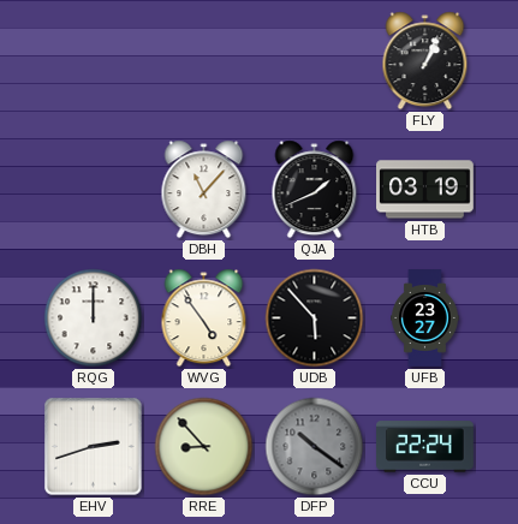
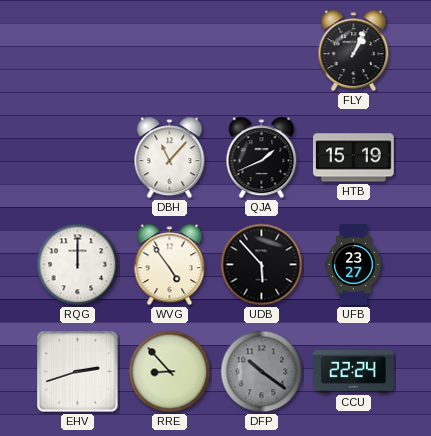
HTB: 03:19 -> 15:19 (354, 158)
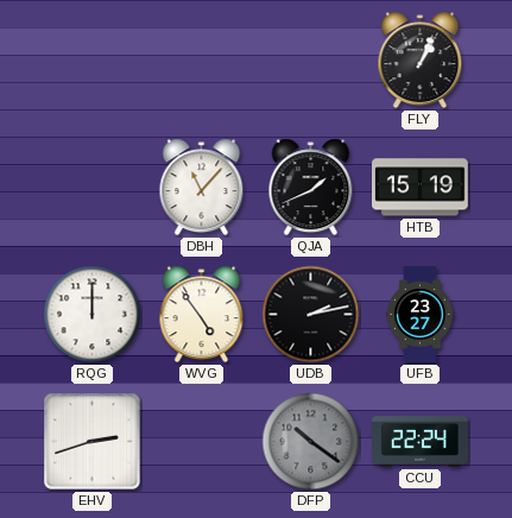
UDB: 5:53 -> 2:13 (311, 315)
RRE: 8:53 -> none (170, 372)
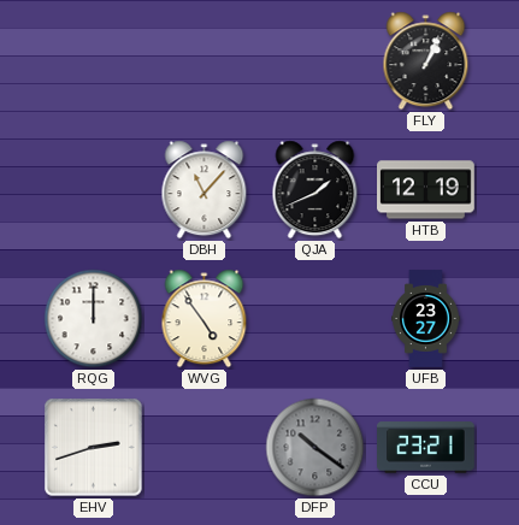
HTB: 15:19 -> 12:19 (426, 190)
UDB: 2:13 -> none (311, 315)
CCU: 22:24 -> 23:21 (426, 448)
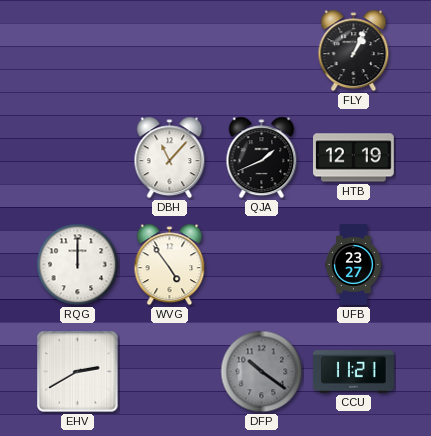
EHV: 2:42 -> 2:40 (78, 372)
CCU: 23:21 -> 11:21 (354, 372)
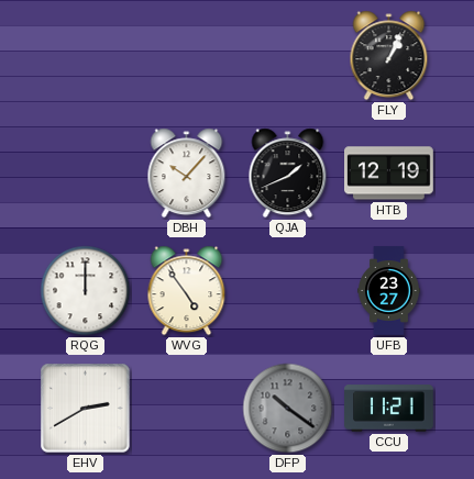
DBH: 11:07 -> 10:07 (187, 174)
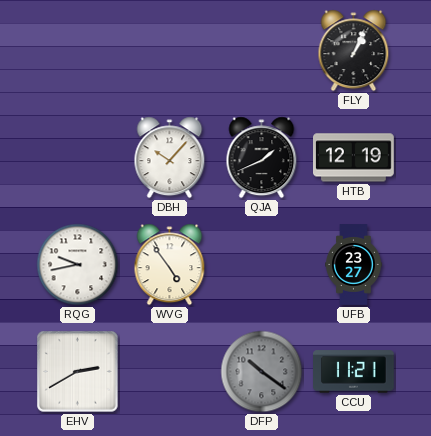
RQG: 12:00 -> 9:43 (78, 265)
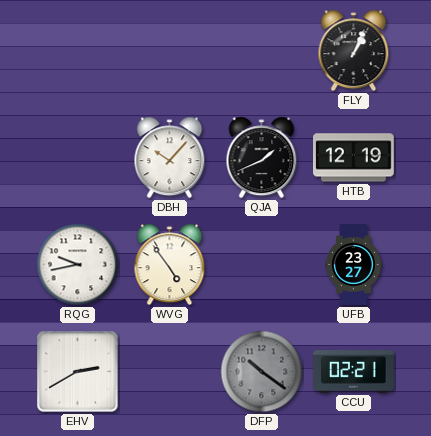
CCU: 11:21 -> 02:21 (354, 372)
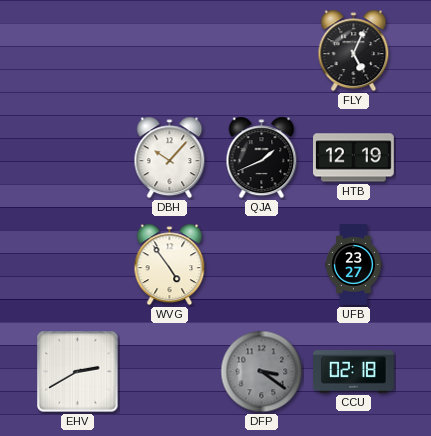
FLY: 1:04 -> 5:04 (354, 51)
RQG: 9:43 -> none (78, 265)
DFP: 10:21 -> 3:21 (262, 372)
CCU: 02:21 -> 02:18 (354, 372)
